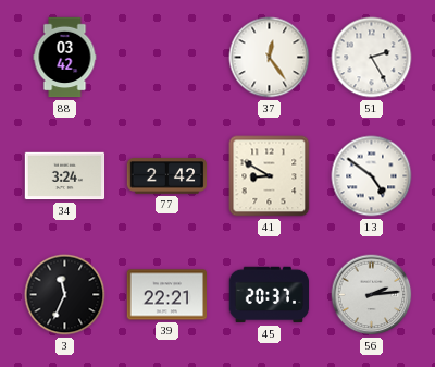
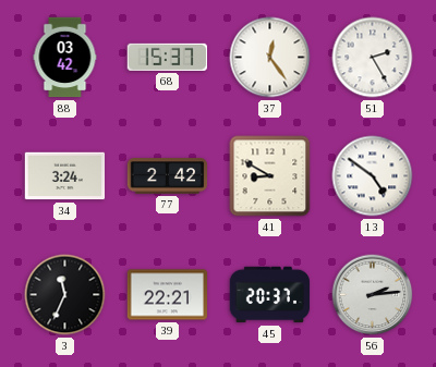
68: none -> 15:37 (167, 57)
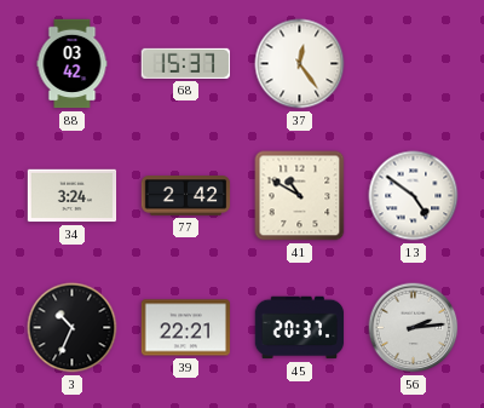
51: 2:25 -> none (373, 58)
41: 8:50 -> 10:50 (300, 196)
3: 11:34 -> 10:34 (73, 328)
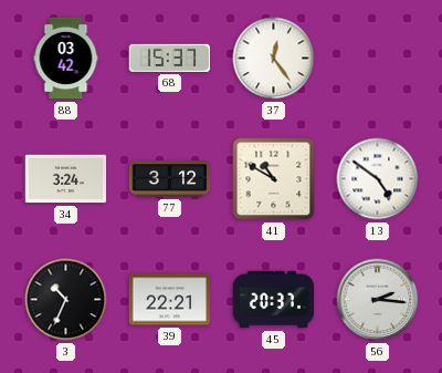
77: 2:42 -> 3:12 (170, 179)
56: 2:14 -> 2:16 (378, 300)
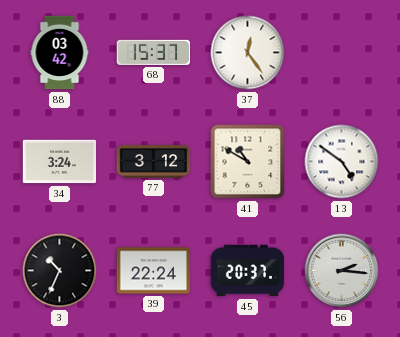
39: 22:21 -> 22:24 (154, 271)
